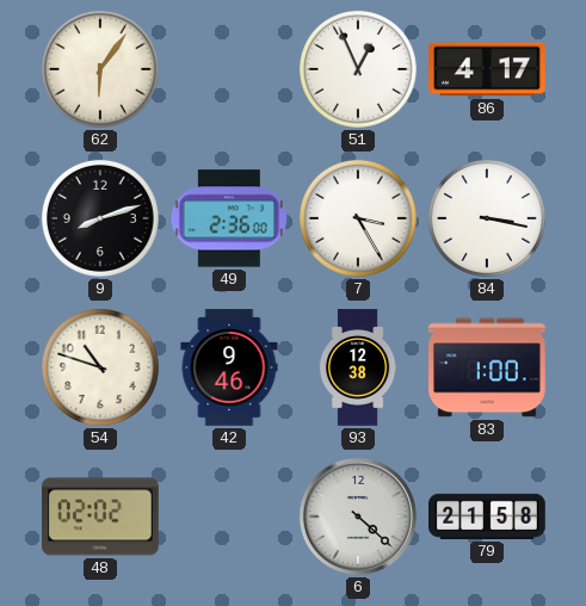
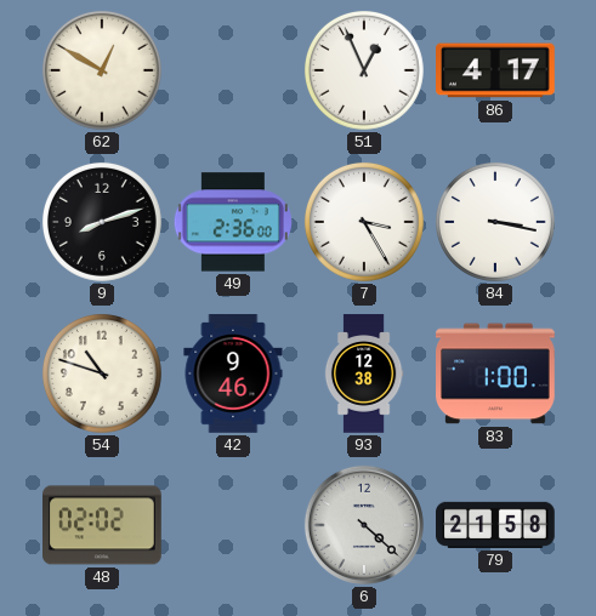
62: 6:06 -> 12:50 (102, 70)
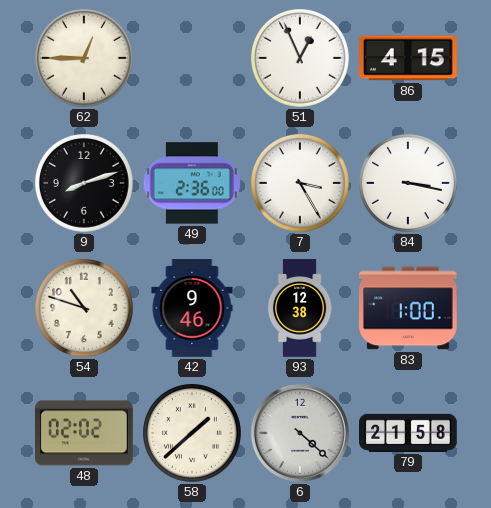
62: 12:50 -> 12:45 (84, 58)
86: 4:17 -> 4:15 (409, 58)
58: none -> 1:38 (192, 433)
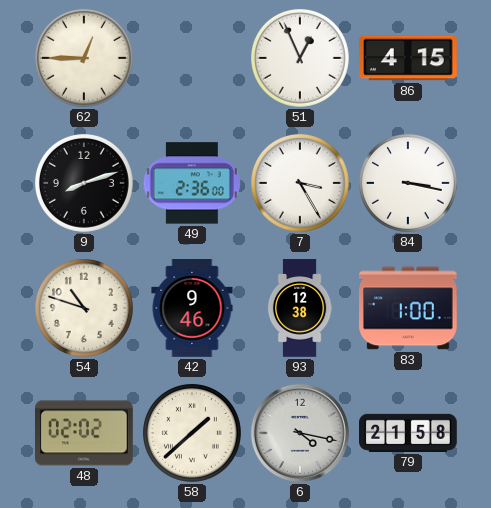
6: 4:22 -> 4:17 (300, 433)
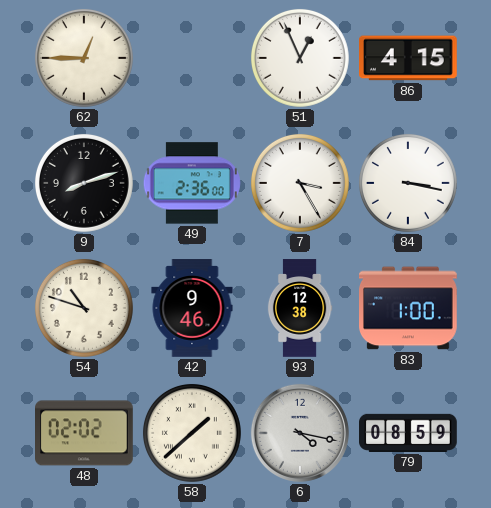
79: 21:58 -> 08:59 (408, 433)
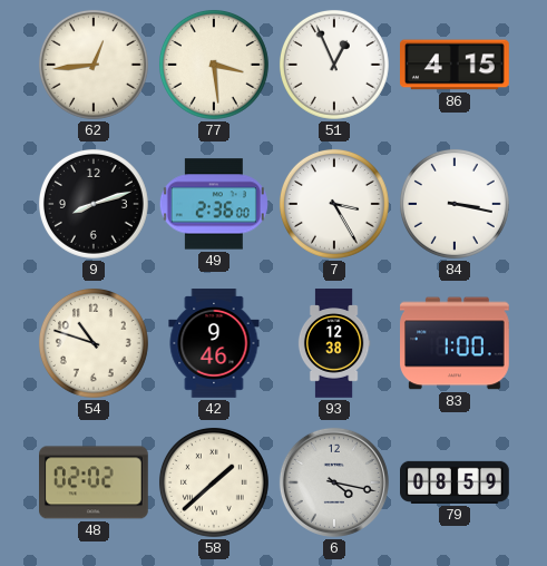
62: 12:45 -> 12:44 (94, 65)
77: none -> 3:29 (214, 65)
